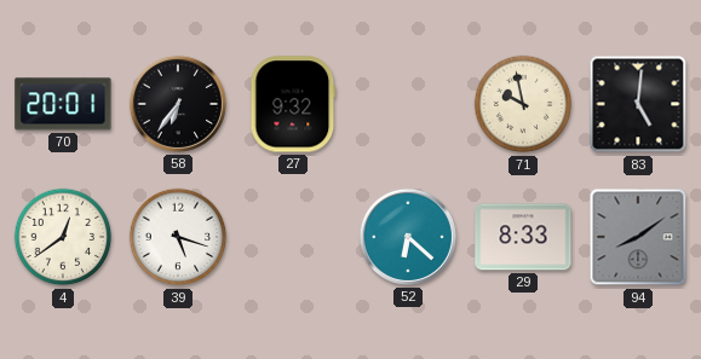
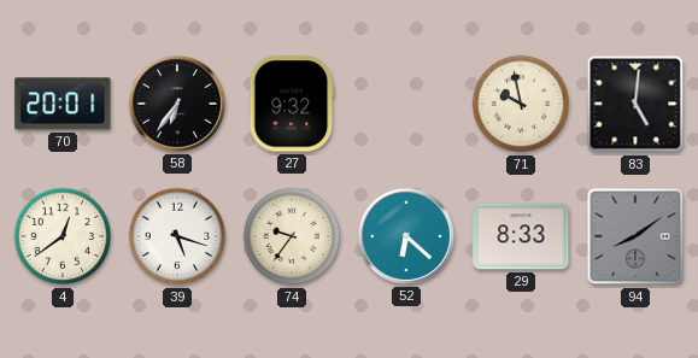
74: none -> 9:36 (292, 236)
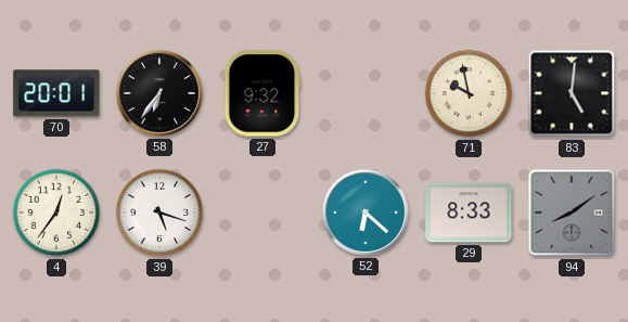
4: 12:39 -> 12:36 (56, 212)
74: 9:36 -> none (292, 236)
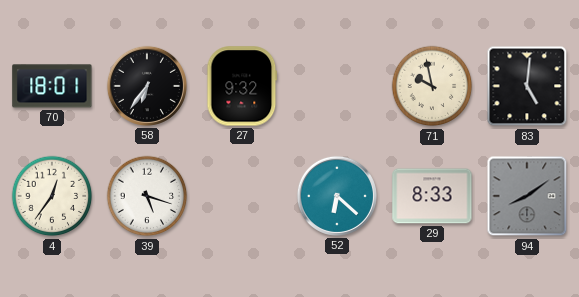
70: 20:01 -> 18:01 (52, 86)
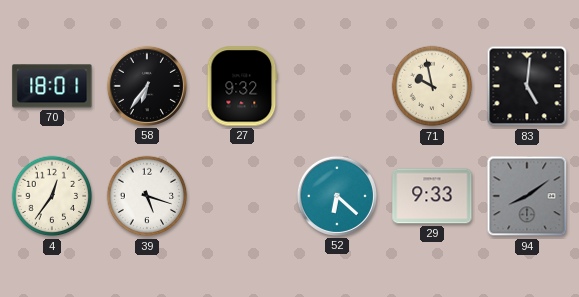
29: 8:33 -> 9:33 (432, 196)
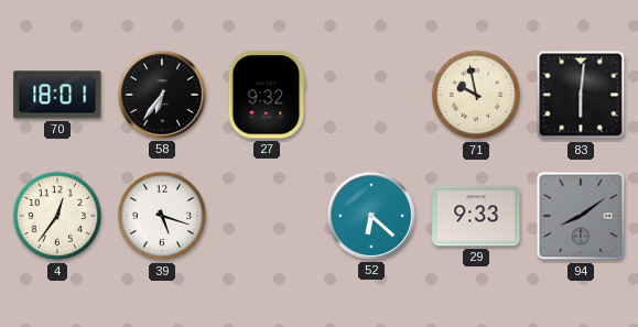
83: 5:01 -> 6:01 (581, 95)
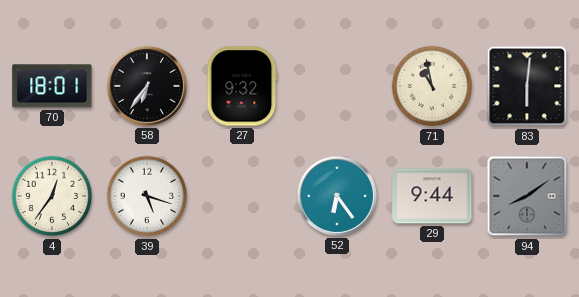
71: 9:58 -> 10:58 (432, 86)
52: 6:22 -> 6:24 (337, 196)
29: 9:33 -> 9:44 (432, 196)
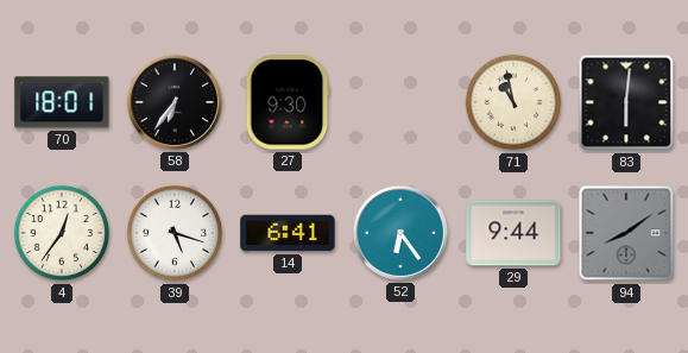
27: 9:32 -> 9:30 (288, 102)
14: none -> 6:41 (288, 233)
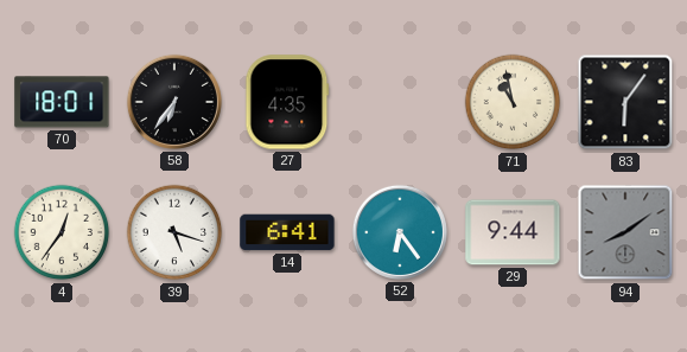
27: 9:30 -> 4:35 (287, 102)
83: 6:01 -> 6:06 (625, 102)
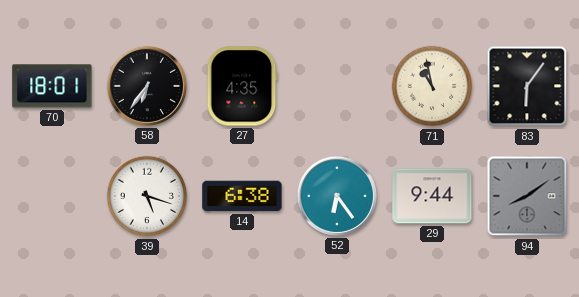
4: 12:36 -> none (62, 232)
14: 6:41 -> 6:38 (242, 196)
